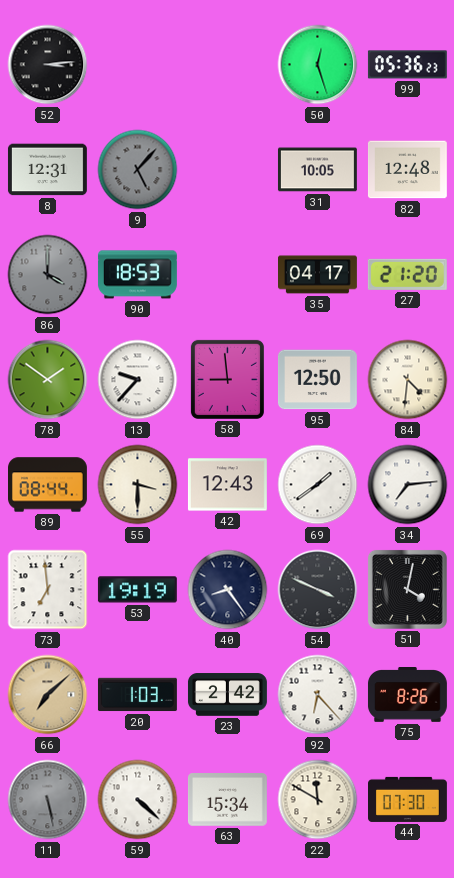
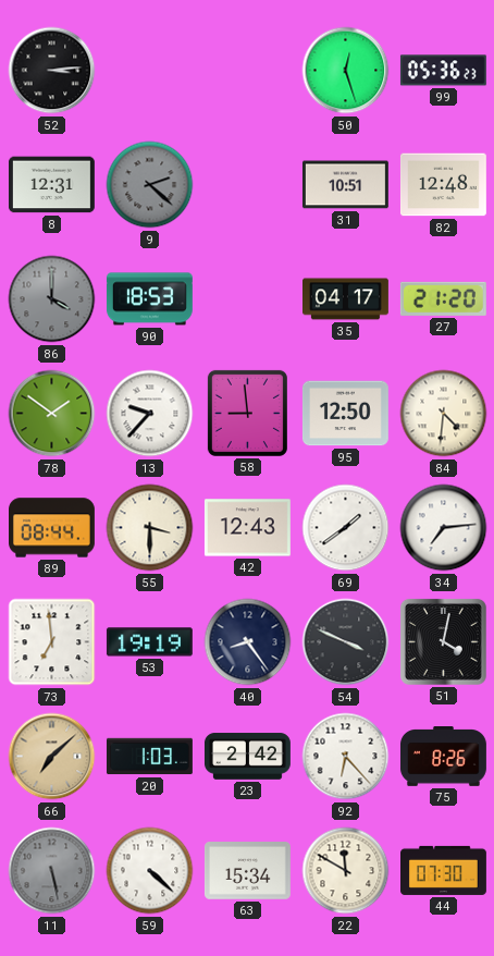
9: 5:07 -> 2:22 (150, 185)
31: 10:05 -> 10:51 (345, 185)
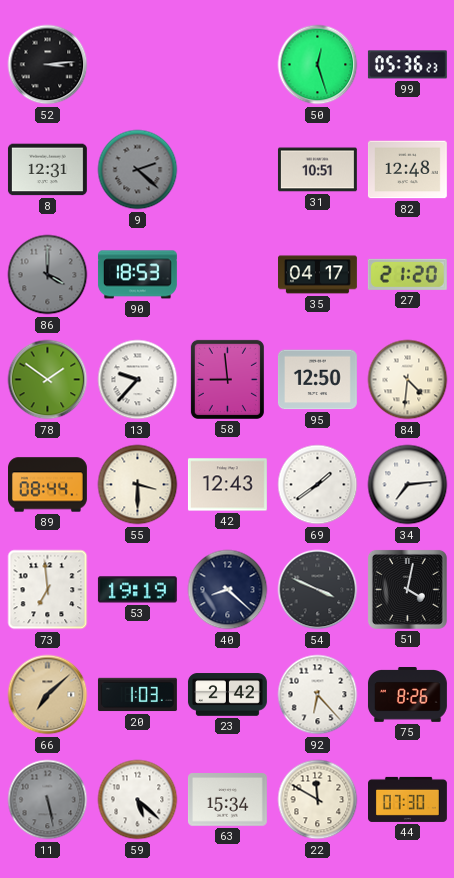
40: 8:24 -> 8:22 (228, 590)
59: 4:22 -> 5:22 (138, 800)
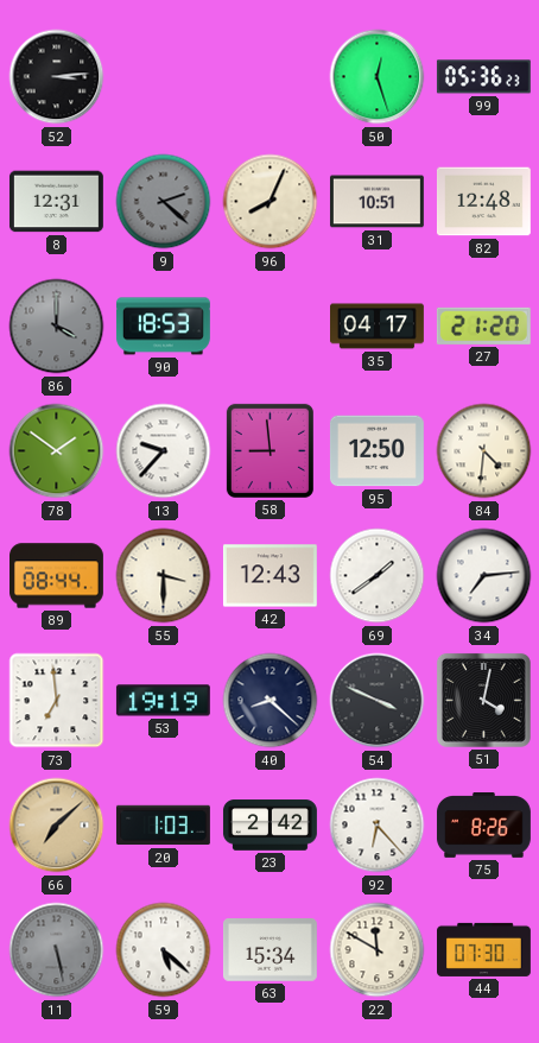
96: none -> 8:04 (271, 202)
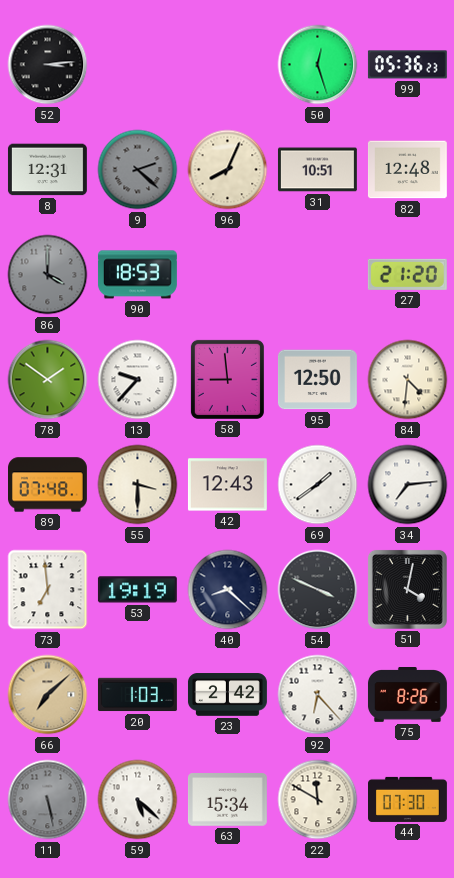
35: 04:17 -> none (378, 327)
89: 08:44 -> 07:48 (48, 485)
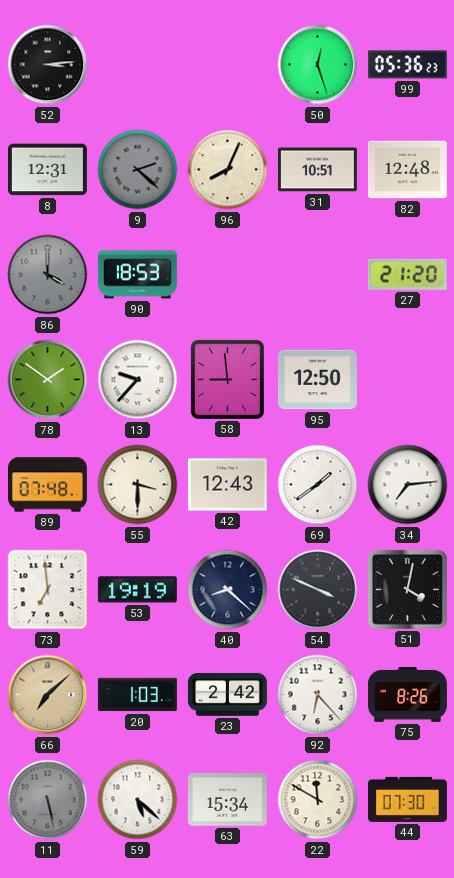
84: 4:31 -> none (408, 380)
